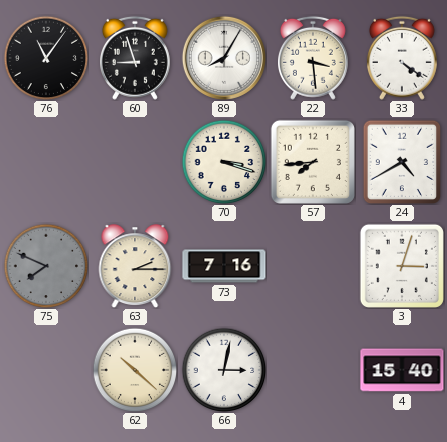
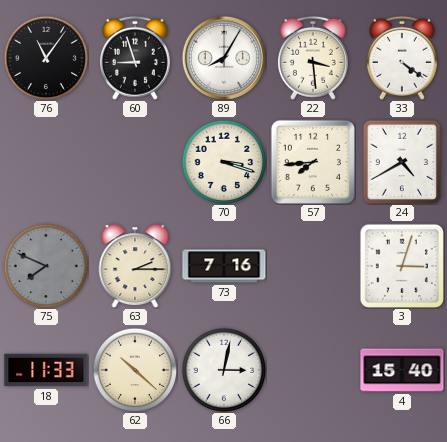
18: none -> 11:33 (46, 370)
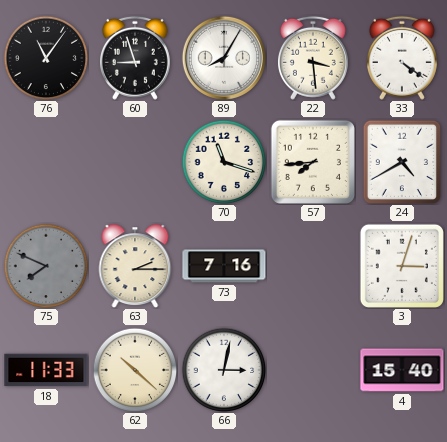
70: 3:18 -> 11:18 (224, 162)
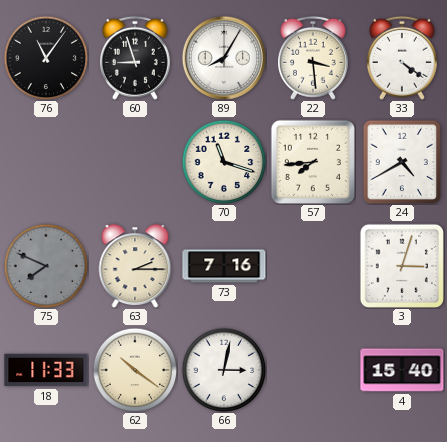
62: 10:22 -> 10:21 (135, 370)
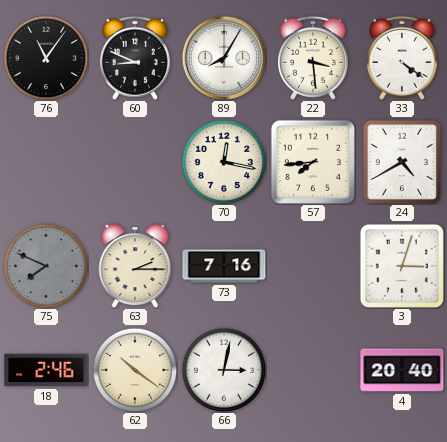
60: 8:57 -> 8:49 (135, 58)
70: 11:18 -> 12:17 (224, 162)
18: 11:33 -> 2:46 (46, 370)
4: 15:40 -> 20:40 (402, 370)
